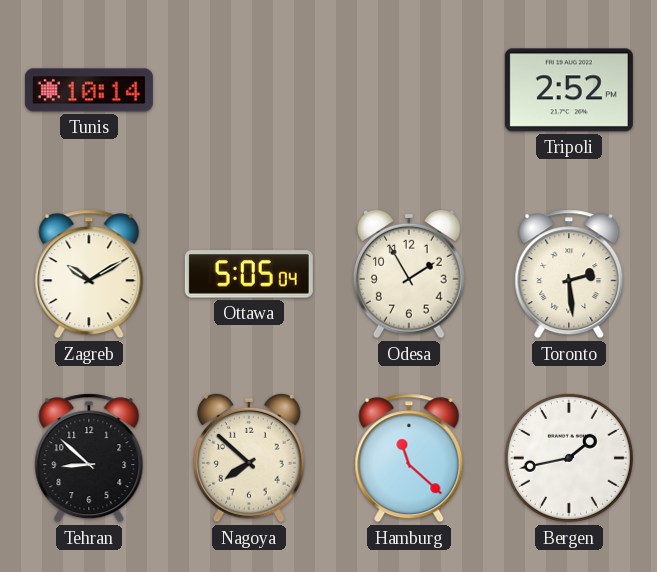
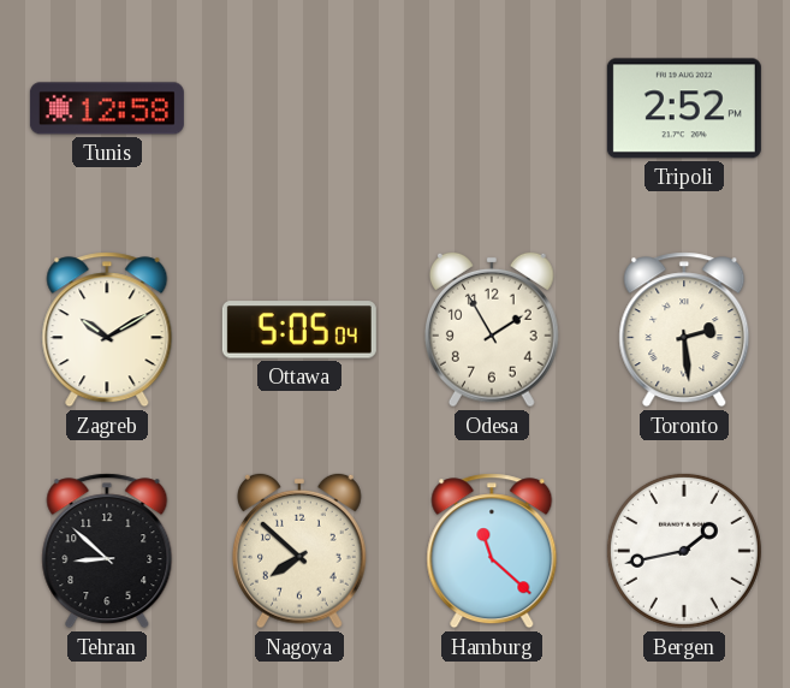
Tunis: 10:14 -> 12:58 (107, 108)
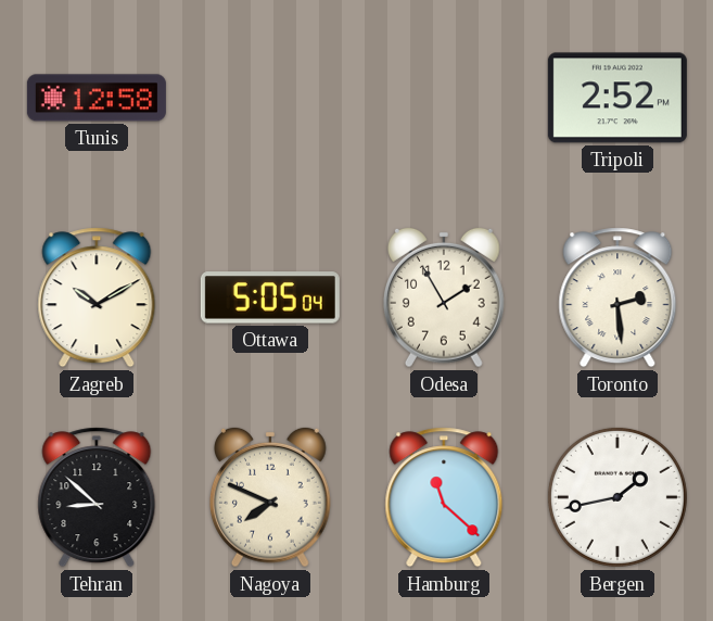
Nagoya: 7:52 -> 7:49 (270, 497)
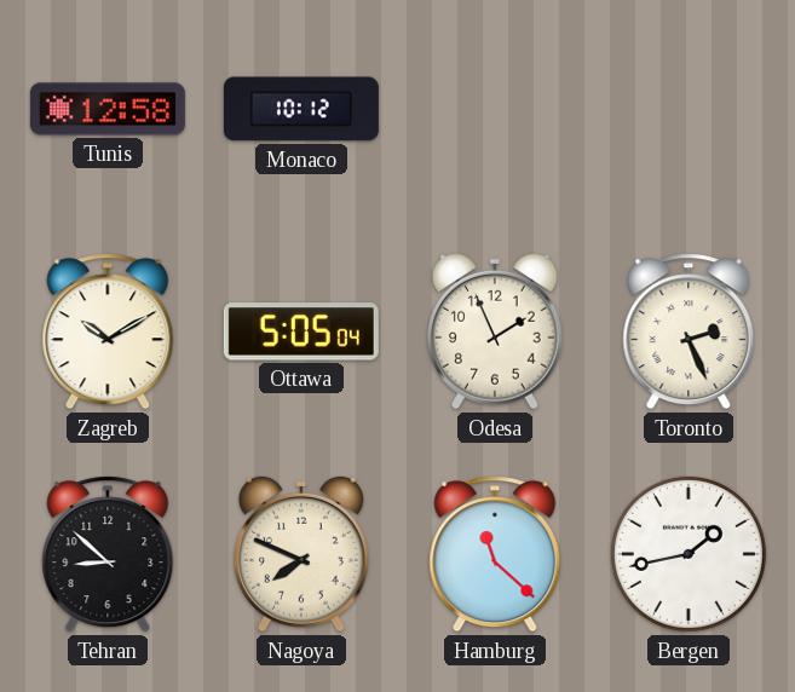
Monaco: none -> 10:12 (301, 109)
Tripoli: 2:52 -> none (617, 98)
Odesa: 1:55 -> 1:56 (495, 331)
Toronto: 2:29 -> 2:26 (689, 331)
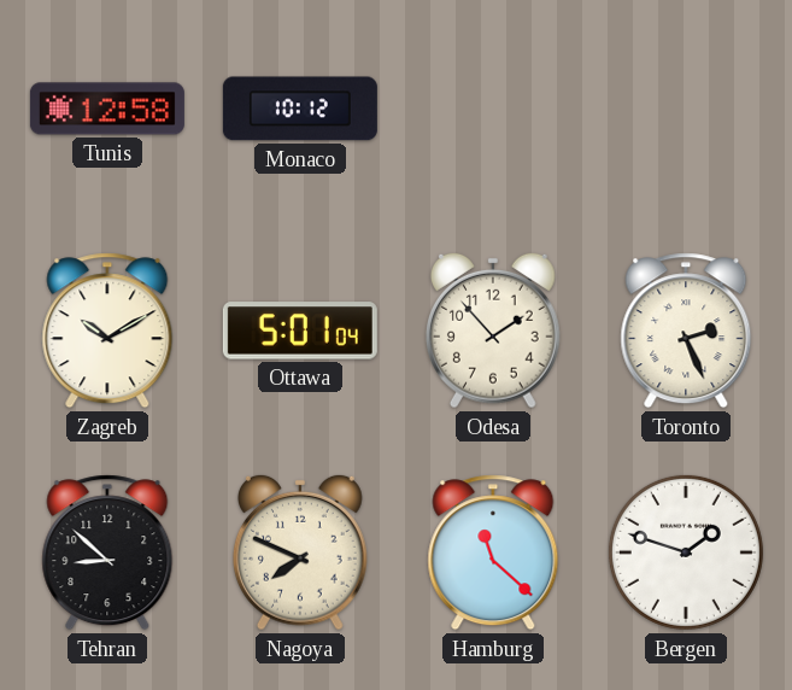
Ottawa: 5:05 -> 5:01 (300, 331)
Odesa: 1:56 -> 1:53 (493, 331)
Bergen: 1:43 -> 1:48 (686, 552)
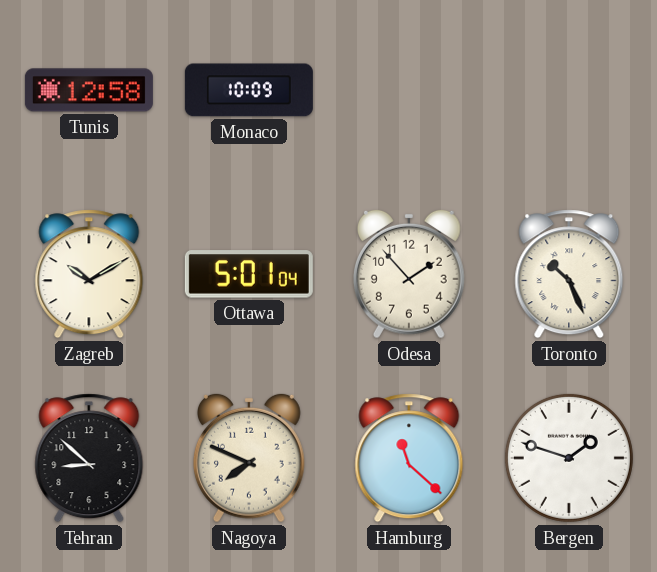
Monaco: 10:12 -> 10:09 (249, 90)
Toronto: 2:26 -> 10:26 (569, 274)
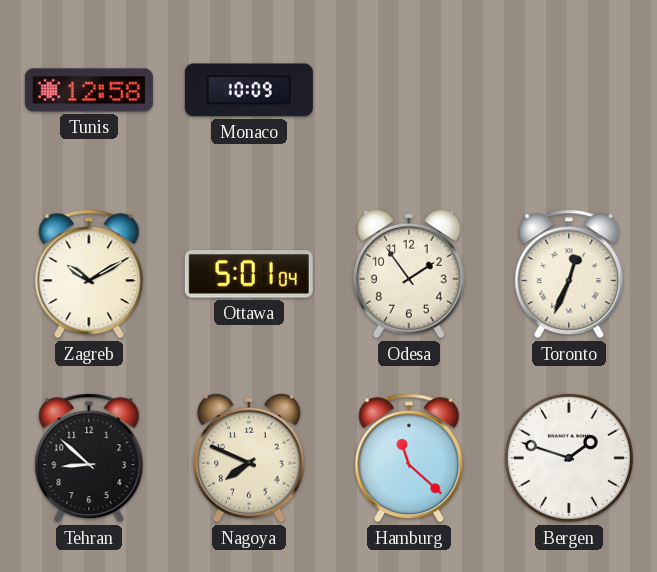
Odesa: 1:53 -> 1:54 (409, 274)
Toronto: 10:26 -> 12:34 (569, 274)
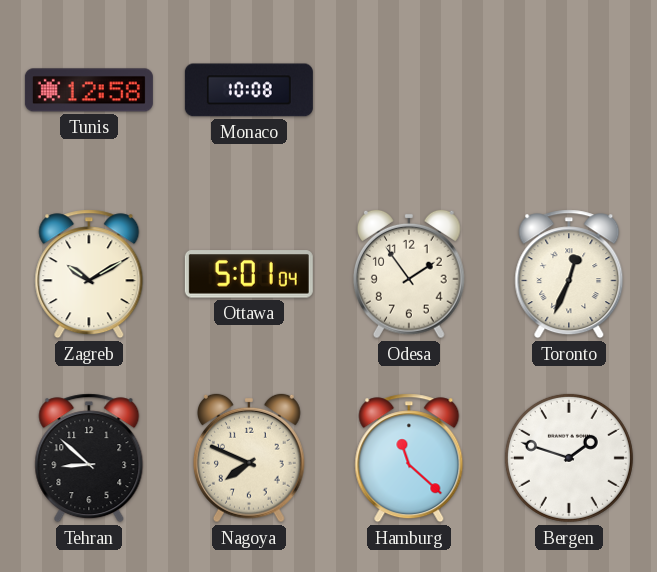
Monaco: 10:09 -> 10:08 (249, 90)
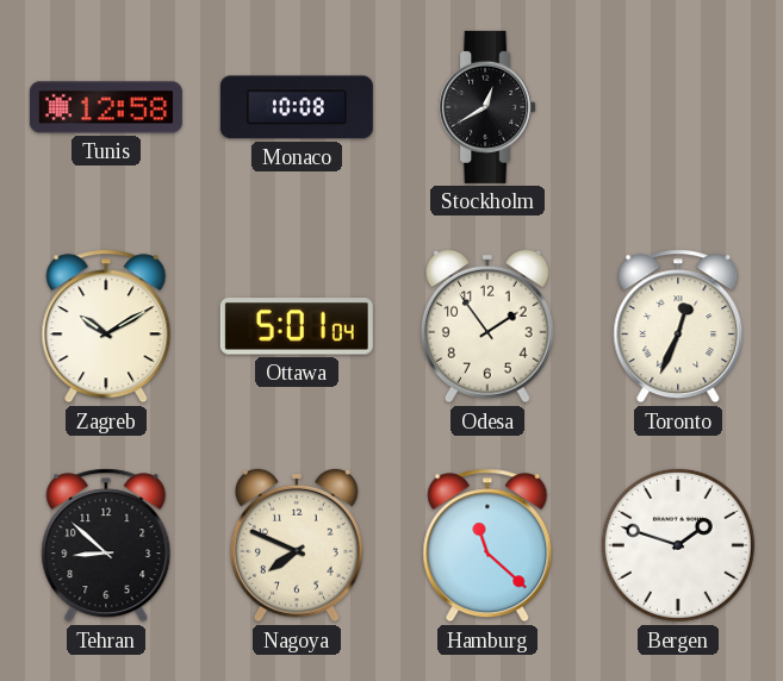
Stockholm: none -> 12:40 (487, 107)
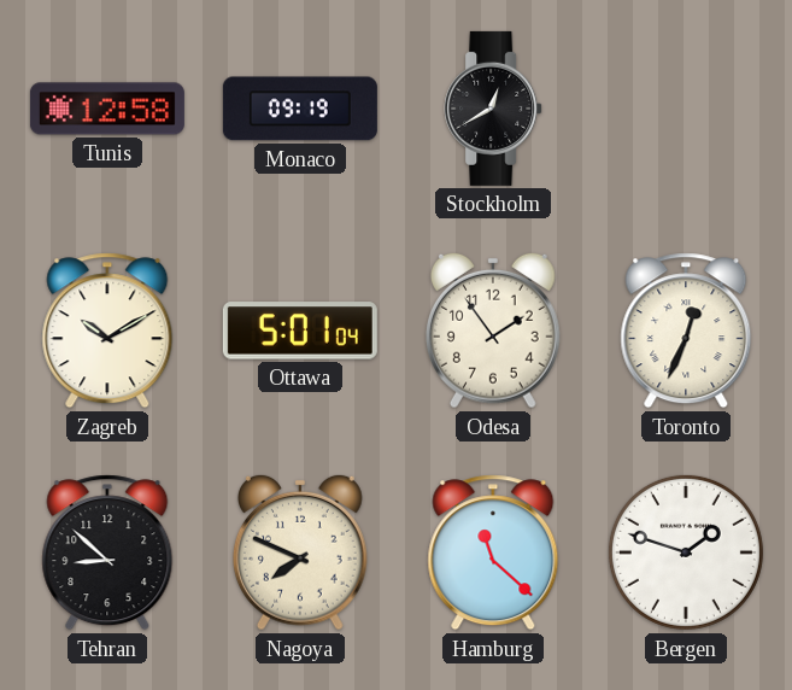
Monaco: 10:08 -> 09:19 (300, 109)
